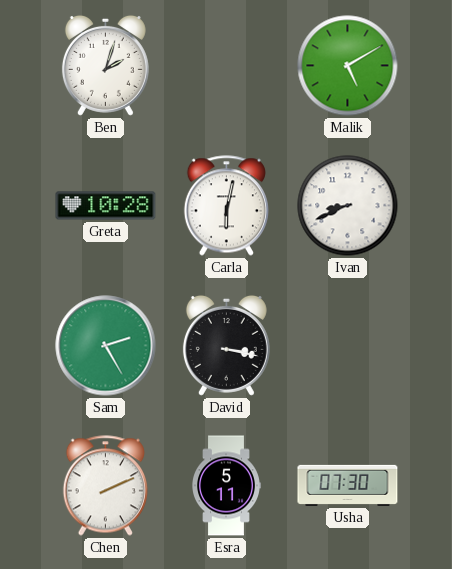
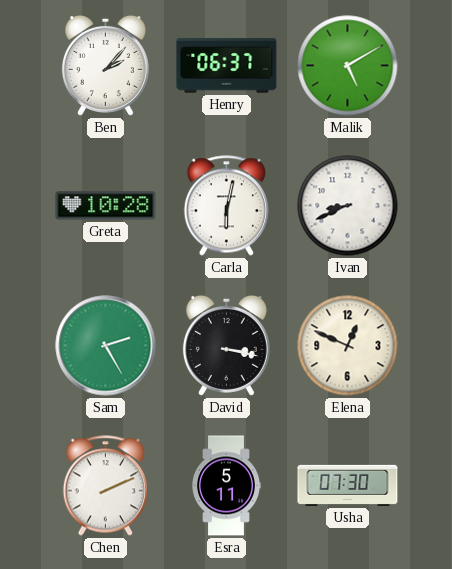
Ben: 2:03 -> 2:07 (105, 65)
Henry: none -> 06:37 (227, 66)
Elena: none -> 12:49 (348, 346)
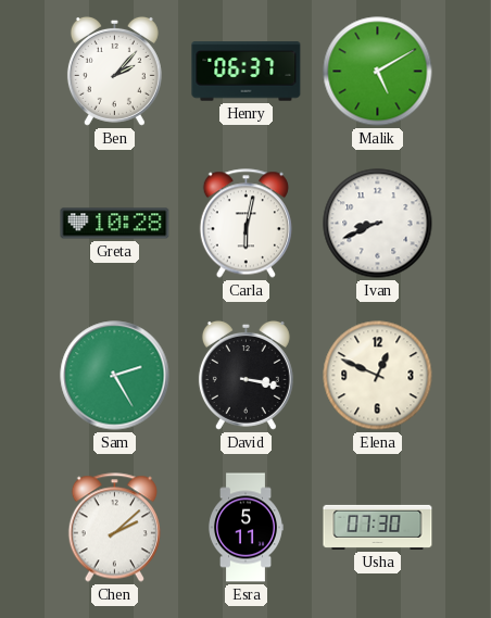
Chen: 2:11 -> 2:08 (114, 528)
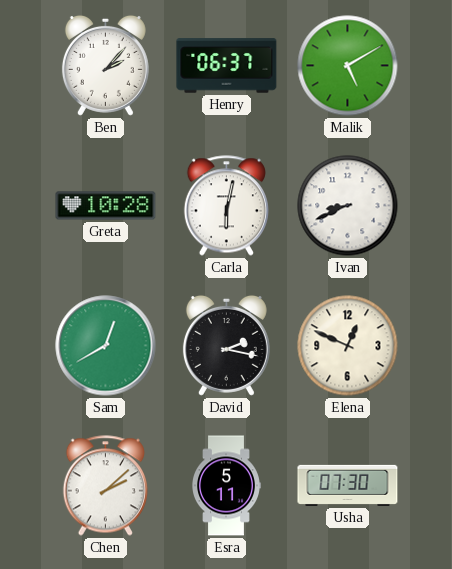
Sam: 2:25 -> 12:40 (106, 346)
David: 3:17 -> 2:17 (226, 345)
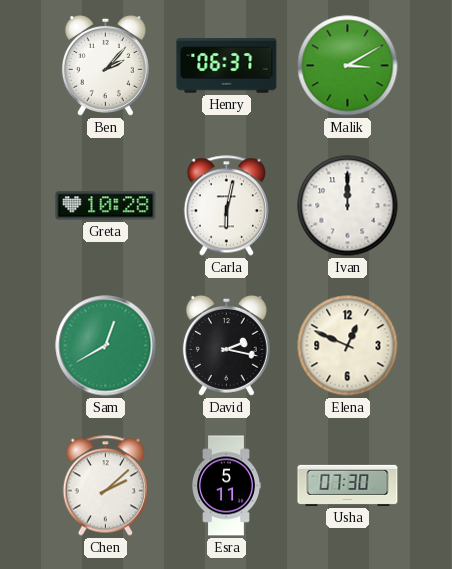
Malik: 5:10 -> 3:10 (348, 66)
Ivan: 8:41 -> 12:00 (348, 206)
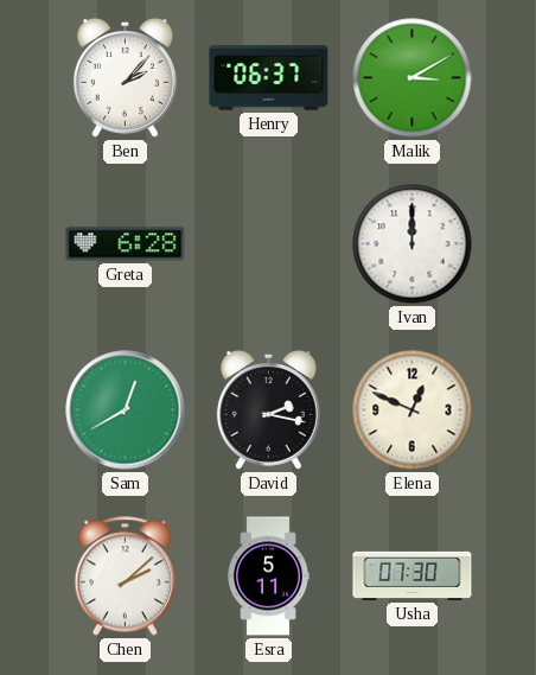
Greta: 10:28 -> 6:28 (126, 244)
Carla: 6:02 -> none (226, 206)
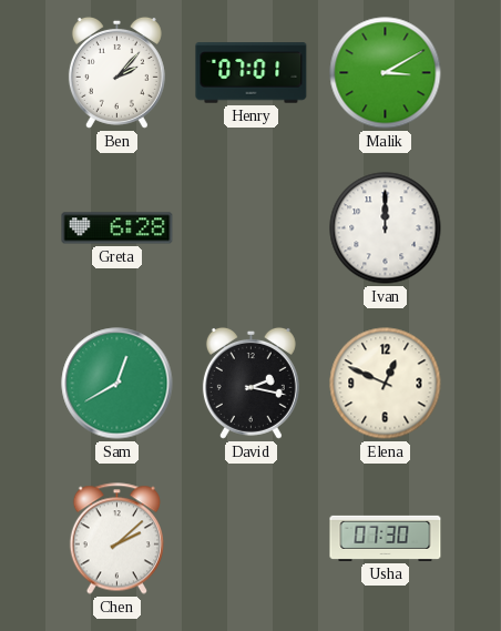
Henry: 06:37 -> 07:01 (252, 73)
Esra: 5:11 -> none (269, 577)
